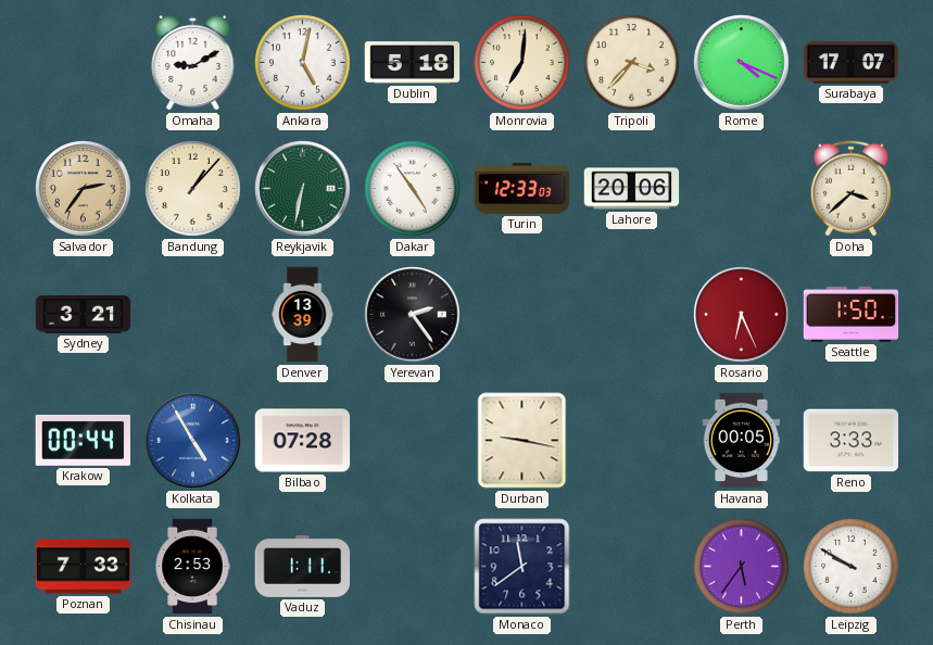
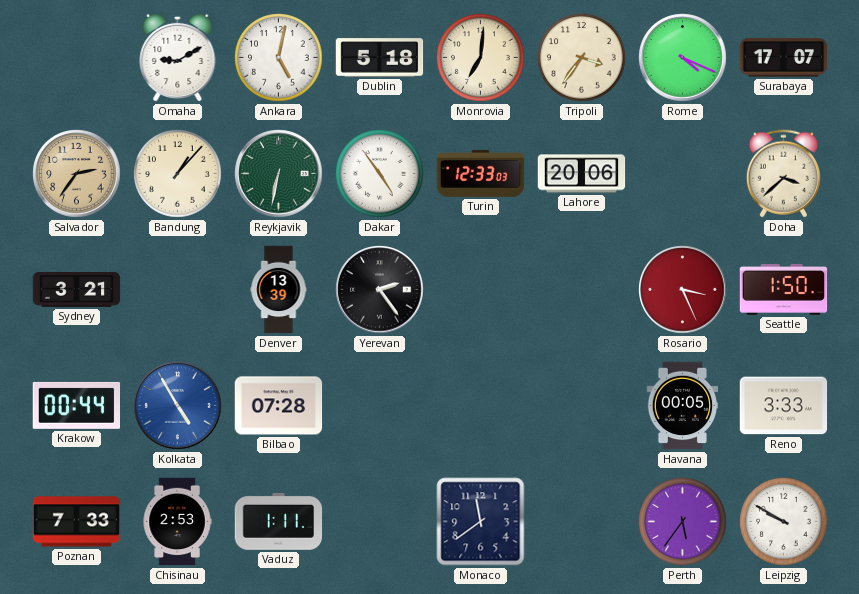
Tripoli: 3:37 -> 3:36 (582, 58)
Rosario: 6:26 -> 3:26 (683, 290)
Durban: 9:17 -> none (522, 441)
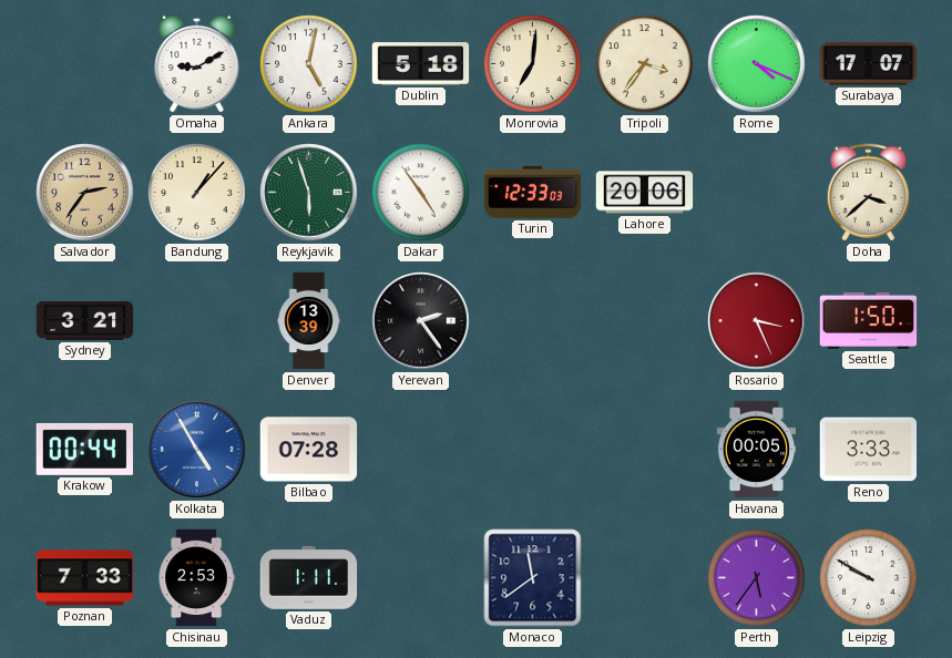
Reykjavik: 6:32 -> 5:57 (309, 193)
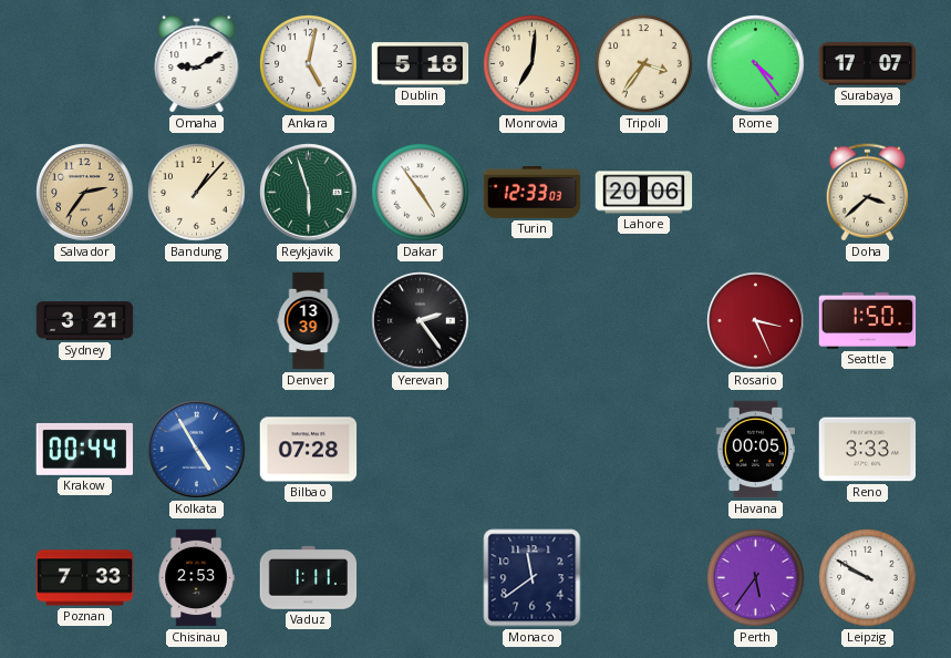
Rome: 4:19 -> 4:24 (756, 64)
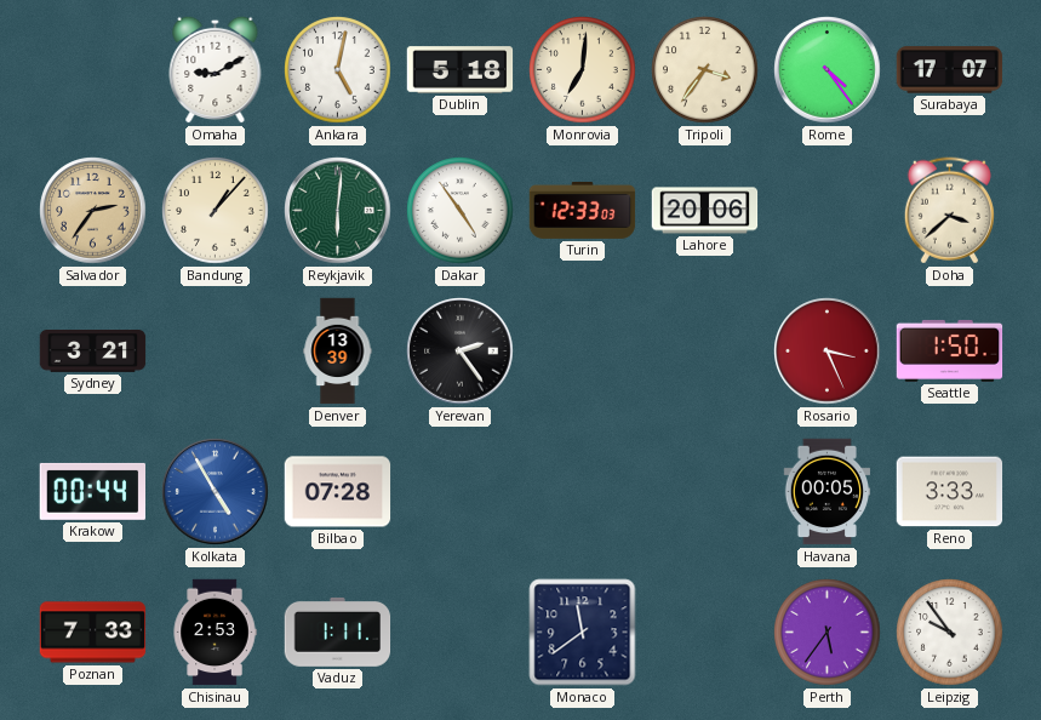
Reykjavik: 5:57 -> 6:01 (338, 211)
Leipzig: 9:50 -> 9:54 (950, 633)
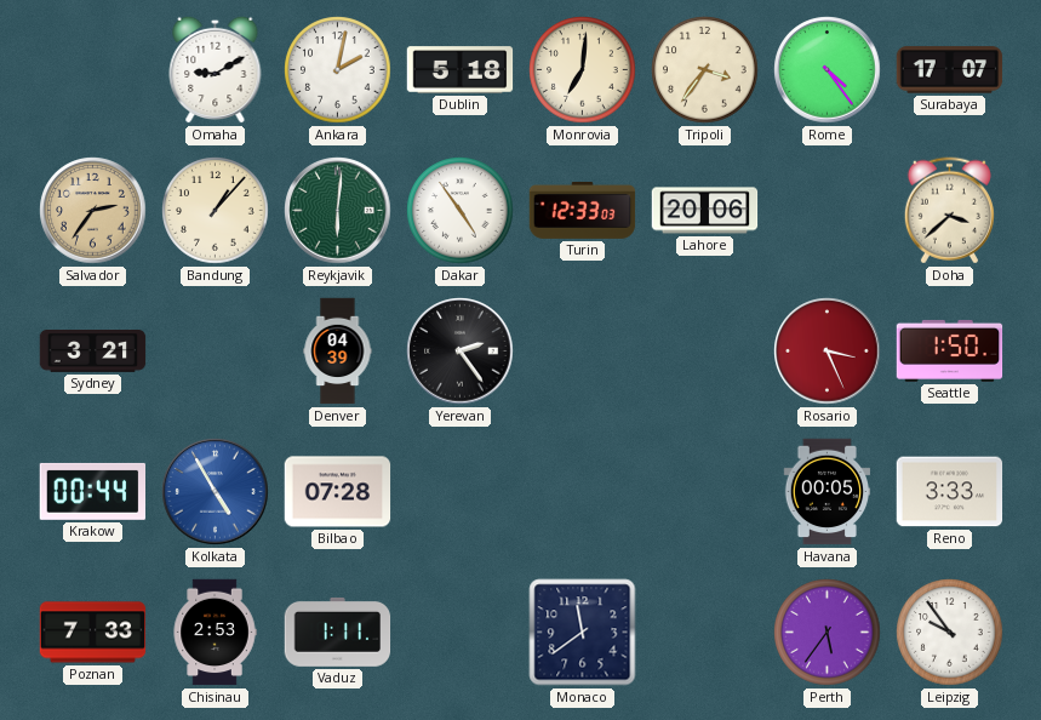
Ankara: 5:02 -> 2:02 (338, 70)
Denver: 13:39 -> 04:39 (338, 352)
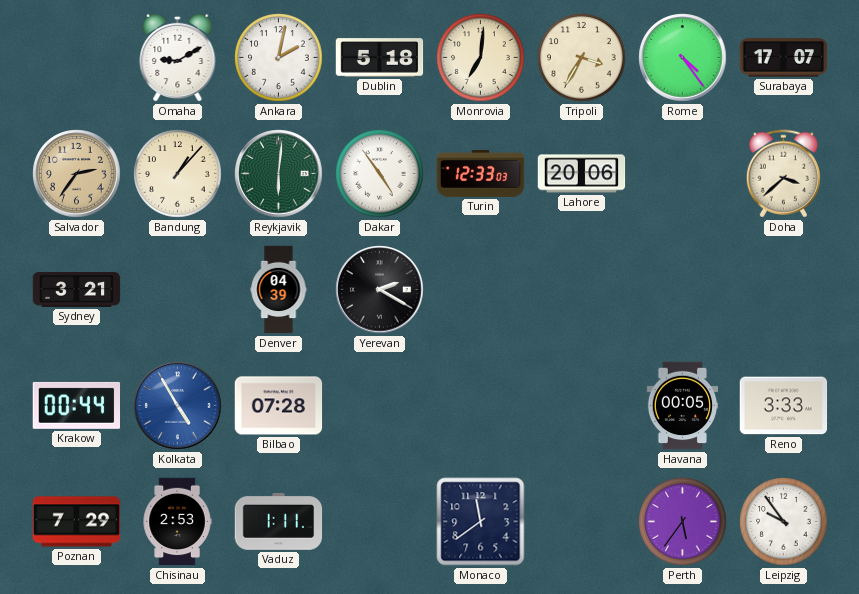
Tripoli: 3:36 -> 3:35 (582, 58)
Yerevan: 2:24 -> 2:20 (380, 290)
Rosario: 3:26 -> none (828, 352)
Seattle: 1:50 -> none (950, 350)
Poznan: 7:33 -> 7:29 (77, 522)
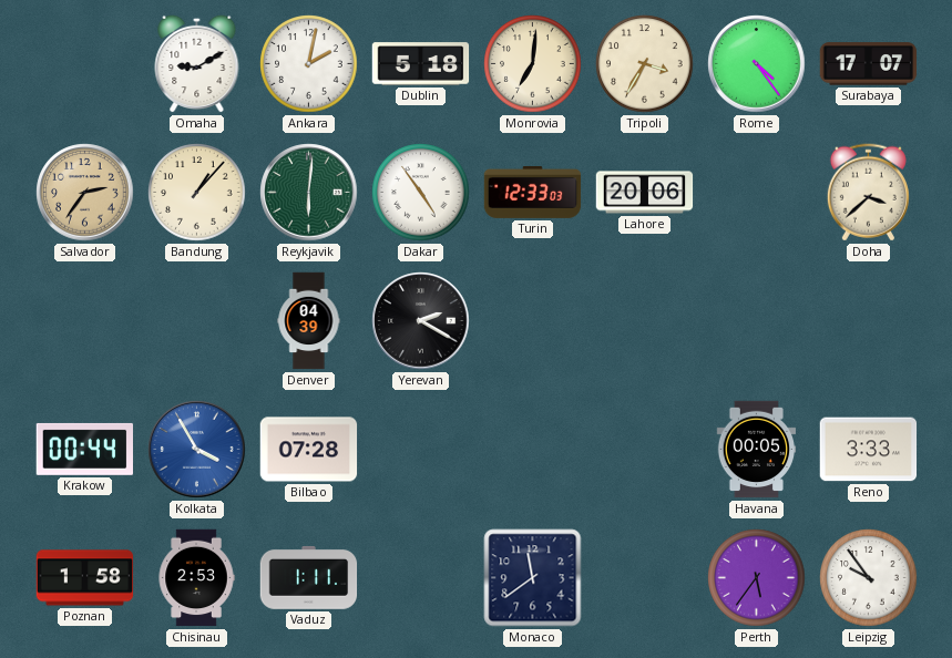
Sydney: 3:21 -> none (77, 290)
Kolkata: 4:55 -> 3:55 (197, 450)
Poznan: 7:29 -> 1:58 (85, 578)
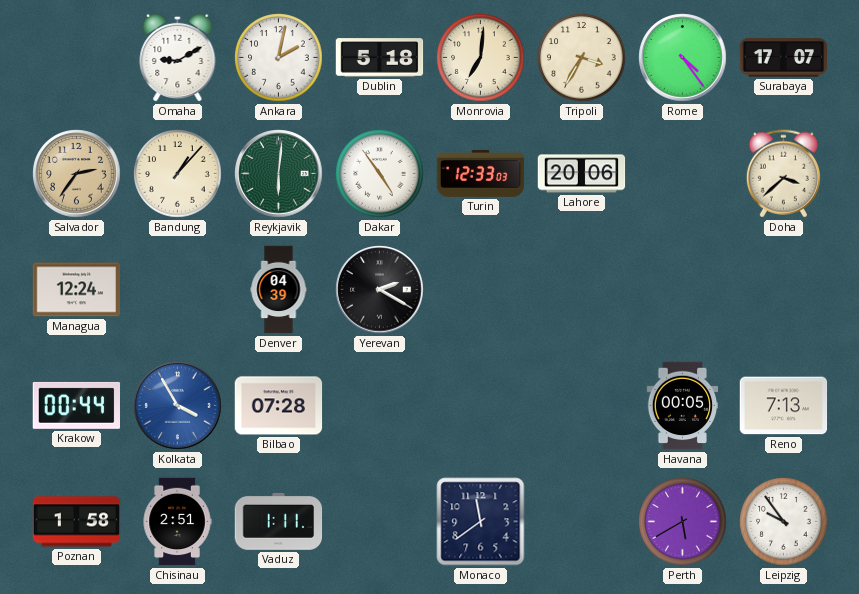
Managua: none -> 12:24 (77, 290)
Reno: 3:33 -> 7:13 (784, 406)
Chisinau: 2:53 -> 2:51 (177, 522)
Perth: 5:36 -> 5:40 (683, 522)
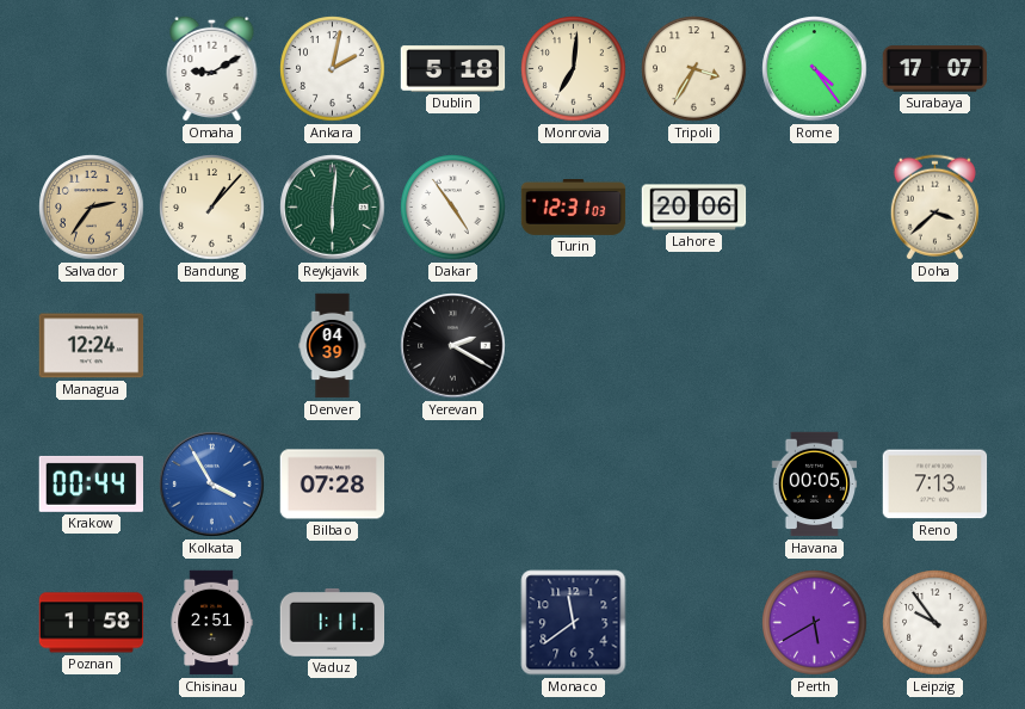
Turin: 12:33 -> 12:31 (574, 206)
